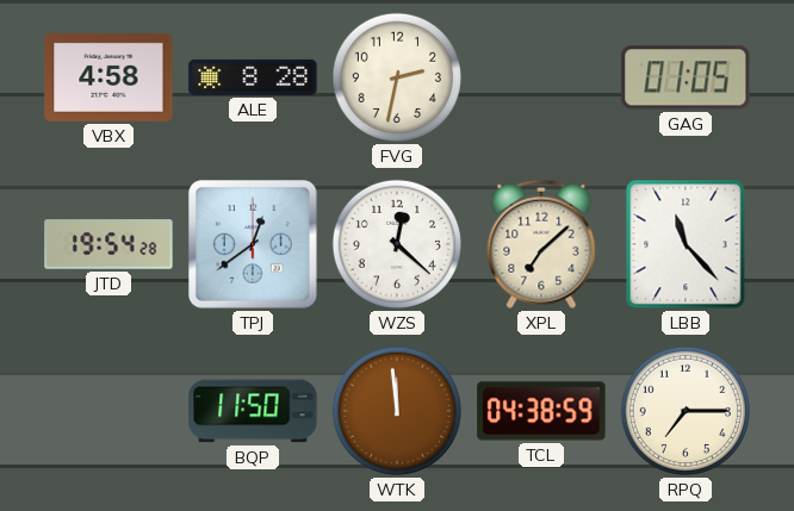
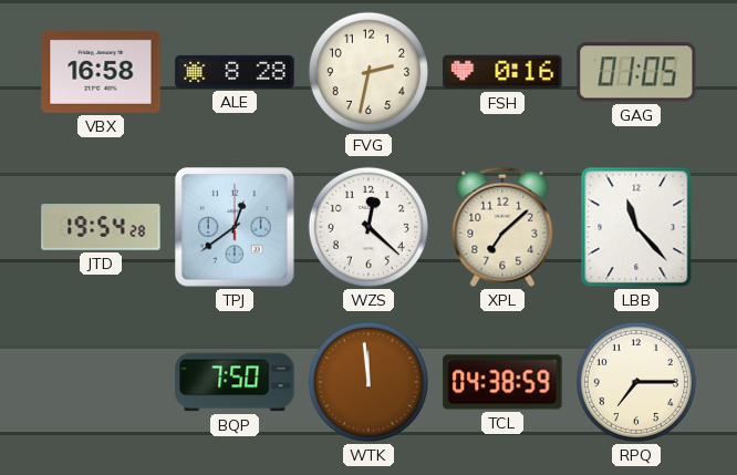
VBX: 4:58 -> 16:58 (101, 72)
FSH: none -> 0:16 (502, 72)
BQP: 11:50 -> 7:50 (235, 382)
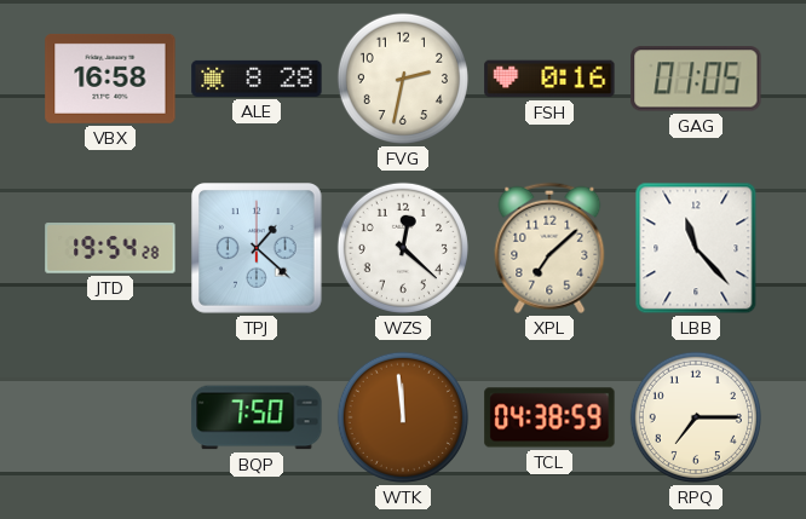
TPJ: 12:39 -> 1:22 (258, 249)
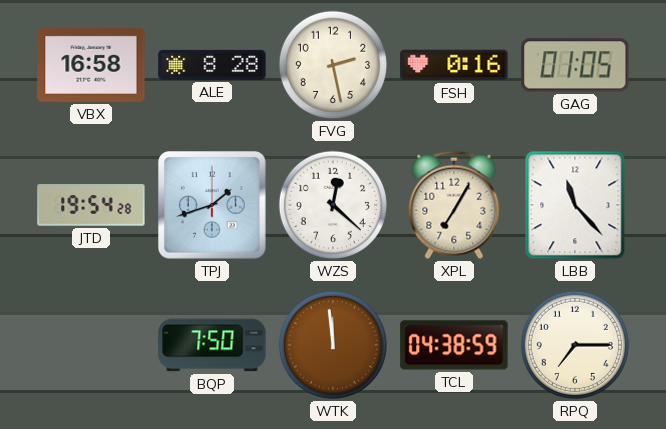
FVG: 2:32 -> 2:28 (333, 65)
TPJ: 1:22 -> 1:42 (213, 206)
XPL: 7:08 -> 7:05 (454, 205)
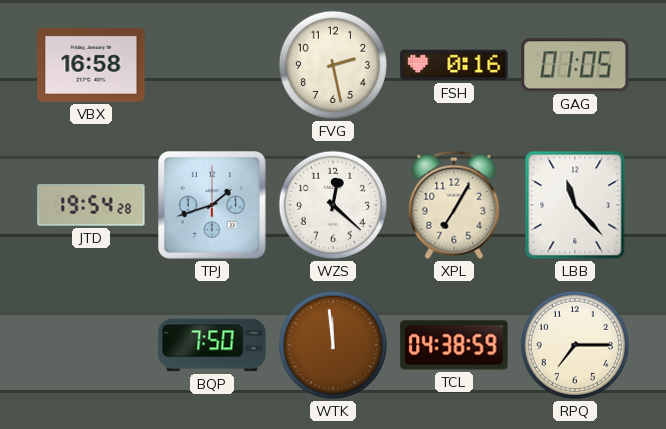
ALE: 8:28 -> none (212, 65)
